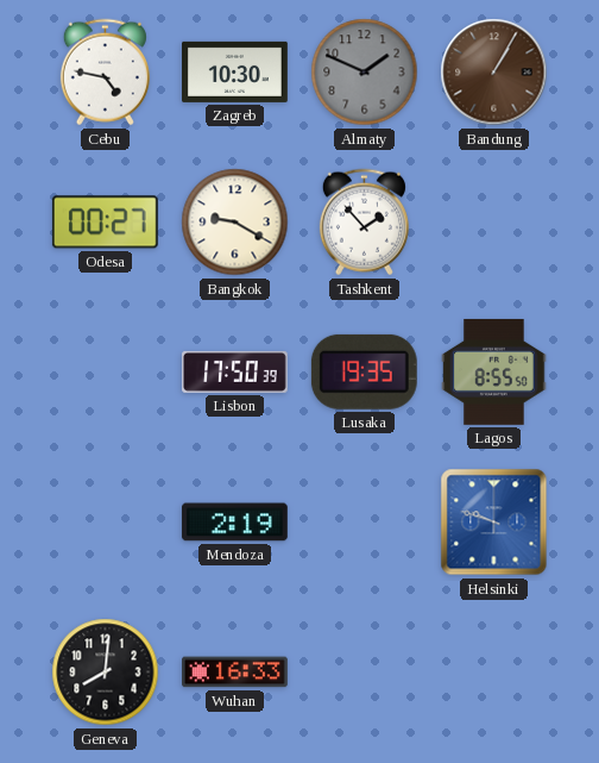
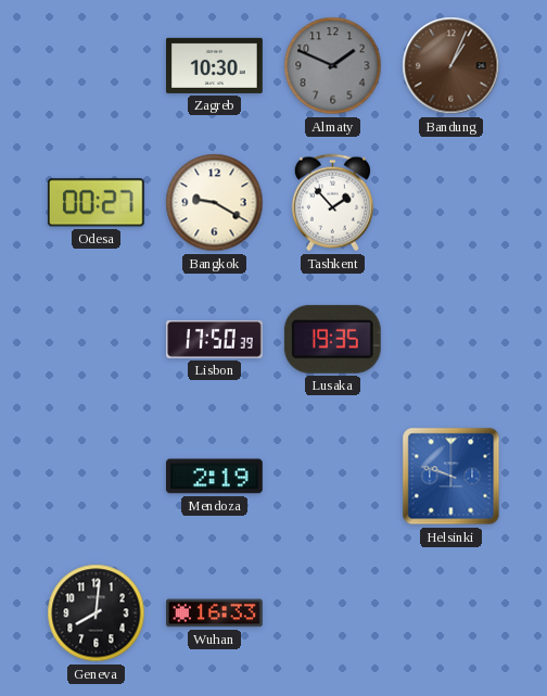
Cebu: 4:47 -> none (105, 73)
Bandung: 1:05 -> 1:04 (451, 66)
Lagos: 8:55 -> none (494, 371)
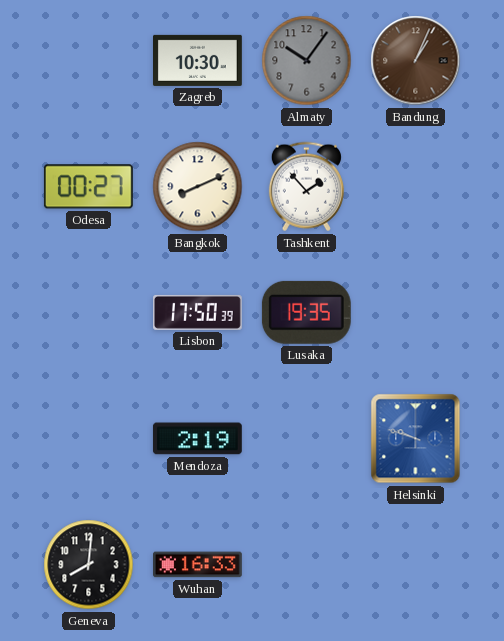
Almaty: 1:49 -> 10:06 (307, 61)
Bangkok: 9:20 -> 8:11 (198, 187)
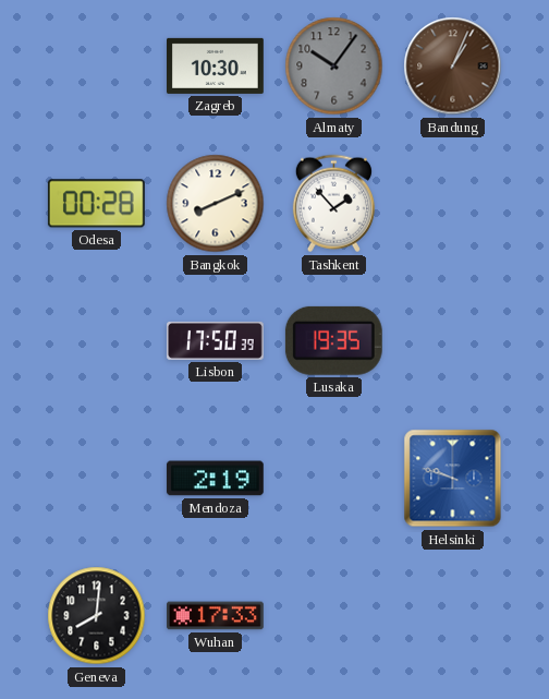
Odesa: 00:27 -> 00:28 (96, 204)
Wuhan: 16:33 -> 17:33 (216, 616)
